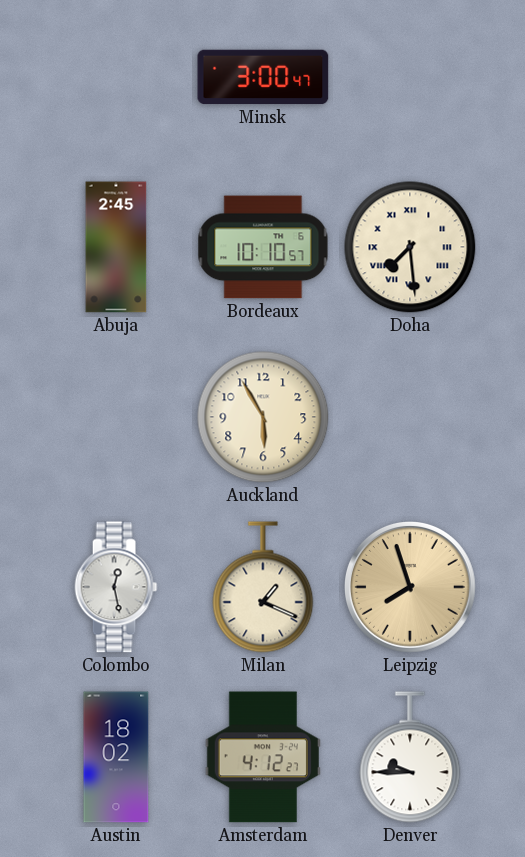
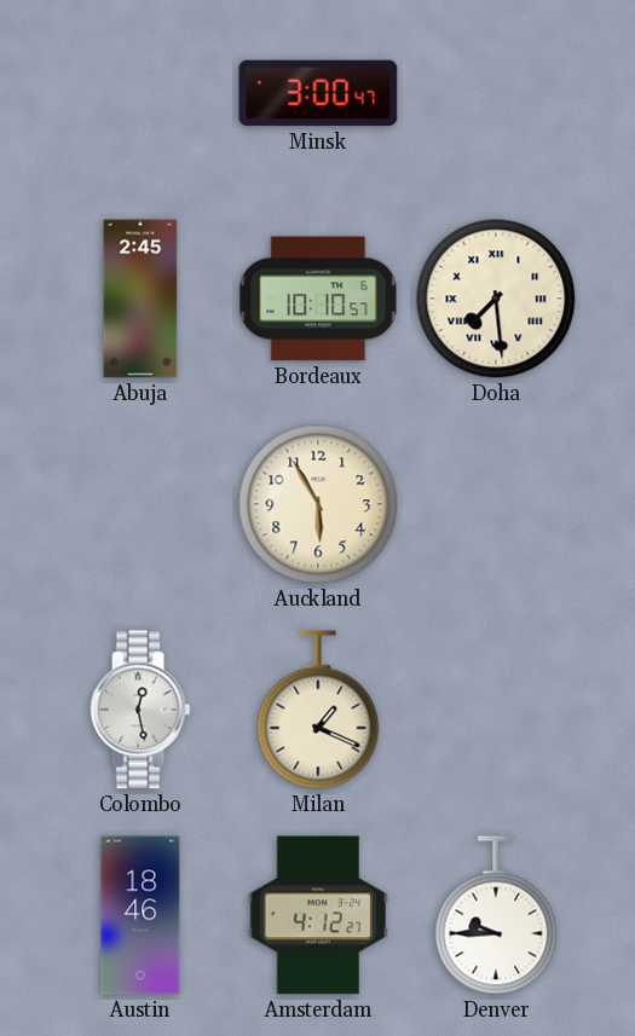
Leipzig: 7:57 -> none (411, 588)
Austin: 18:02 -> 18:46 (140, 915)
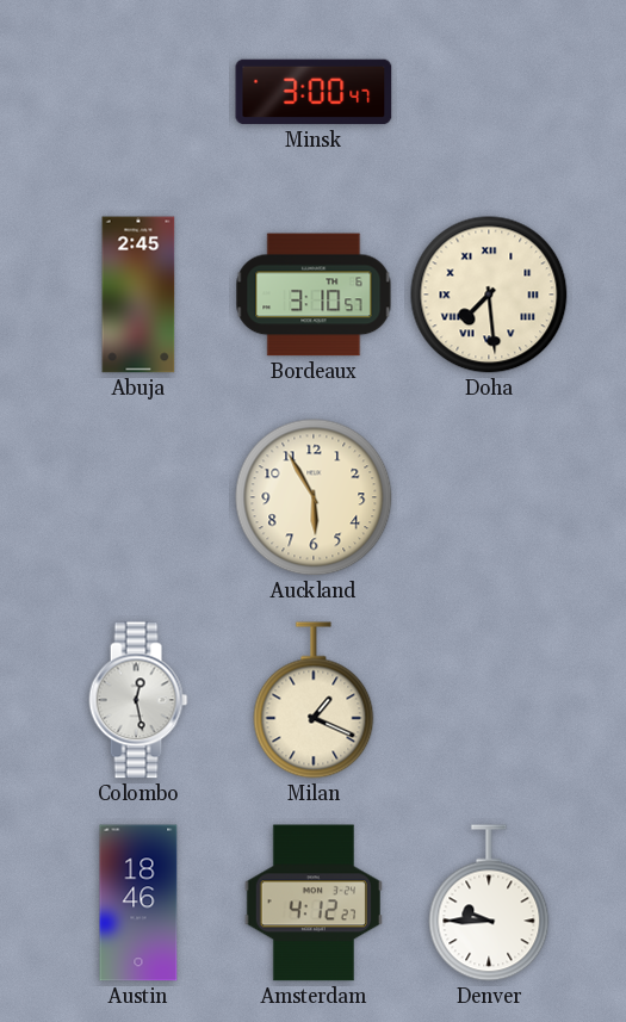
Bordeaux: 10:10 -> 3:10 (314, 295)
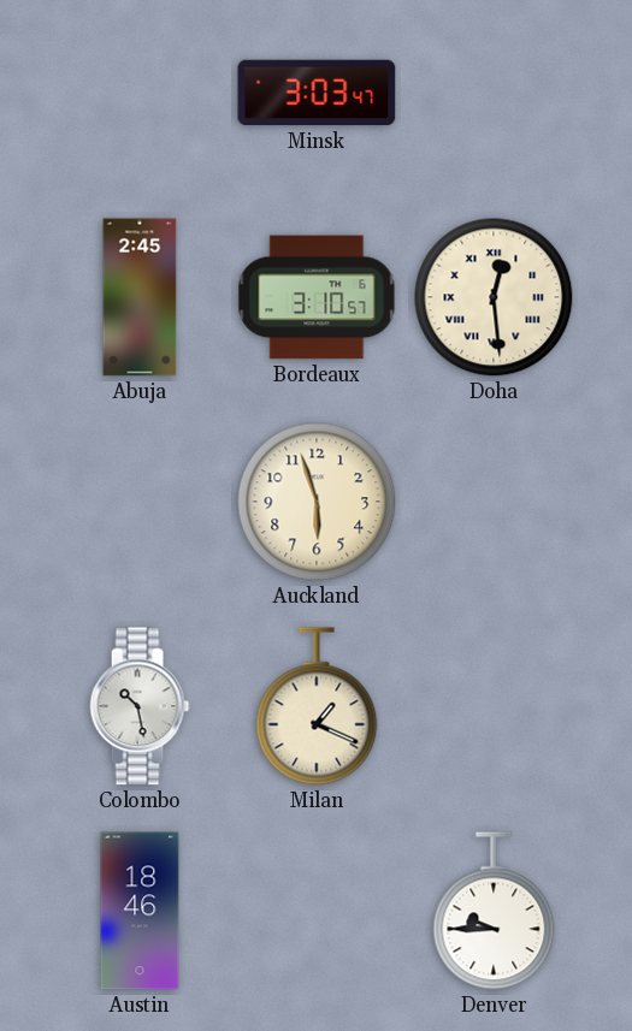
Minsk: 3:00 -> 3:03 (317, 93)
Doha: 7:29 -> 12:29 (494, 297)
Auckland: 5:55 -> 5:57 (317, 502)
Colombo: 12:28 -> 10:28 (140, 706)
Amsterdam: 4:12 -> none (314, 903)
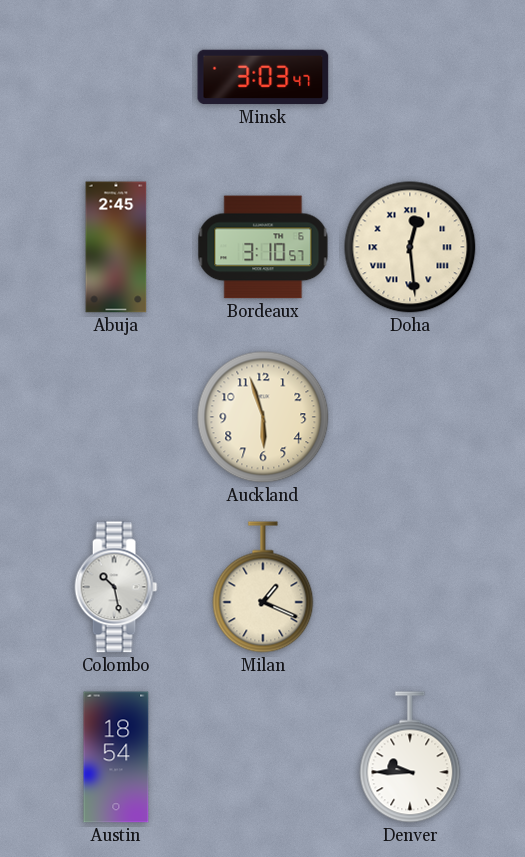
Austin: 18:46 -> 18:54 (116, 757)
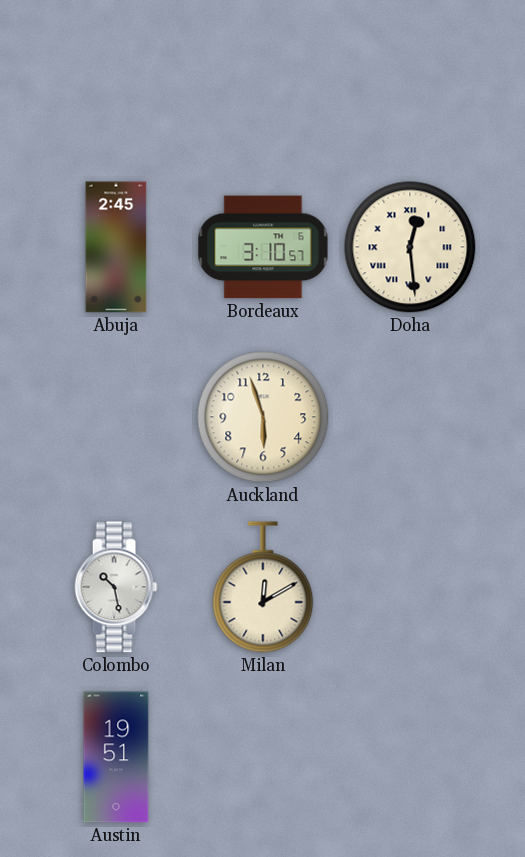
Minsk: 3:03 -> none (263, 77)
Milan: 1:19 -> 12:10 (263, 587)
Austin: 18:54 -> 19:51 (116, 757)
Denver: 9:45 -> none (410, 757)
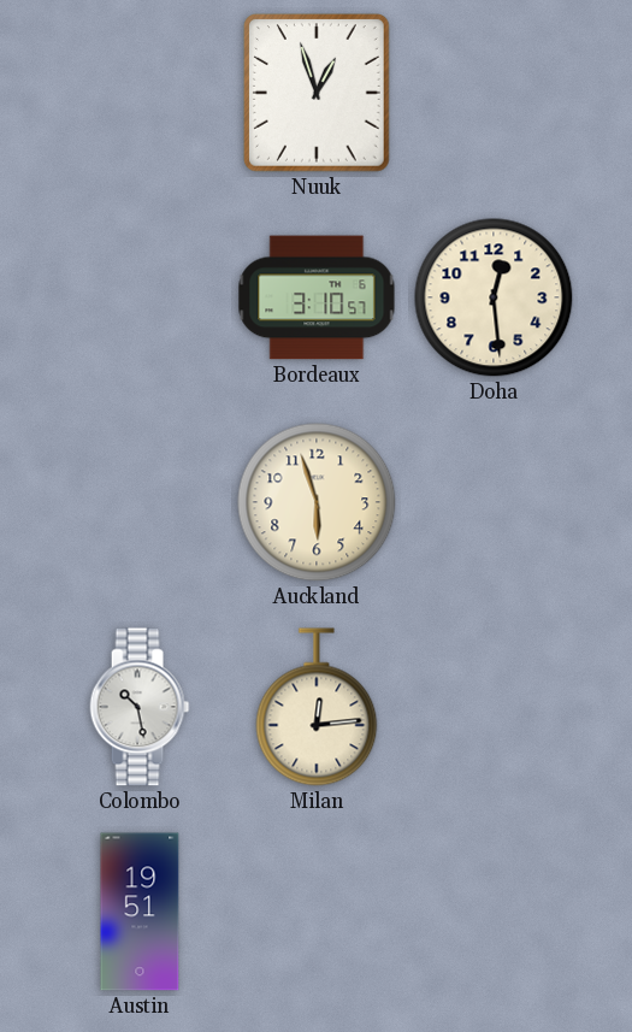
Nuuk: none -> 12:57 (318, 94)
Abuja: 2:45 -> none (116, 247)
Doha numerals: Roman -> Arabic (494, 297)
Milan: 12:10 -> 12:14 (317, 707)
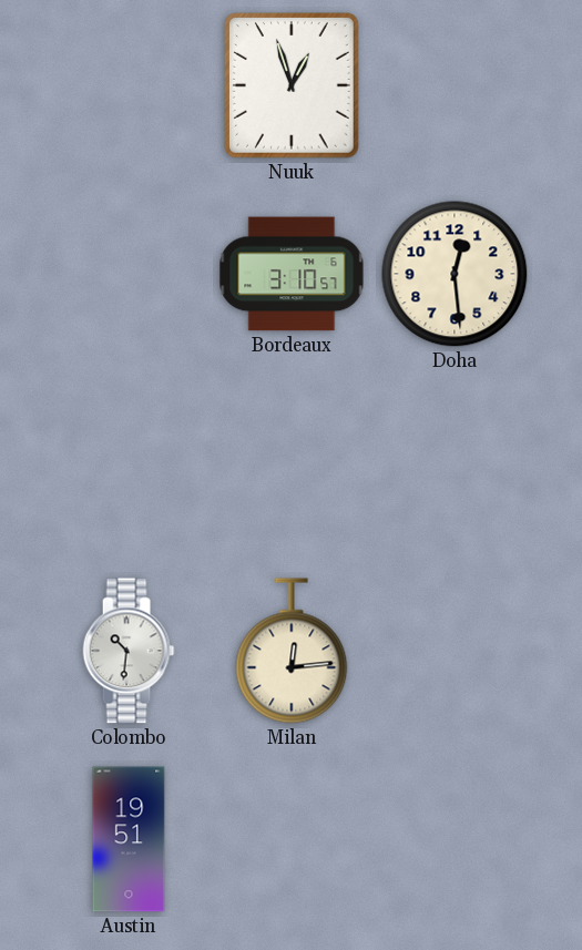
Auckland: 5:57 -> none (317, 502)
Colombo: 10:28 -> 10:31 (129, 651)
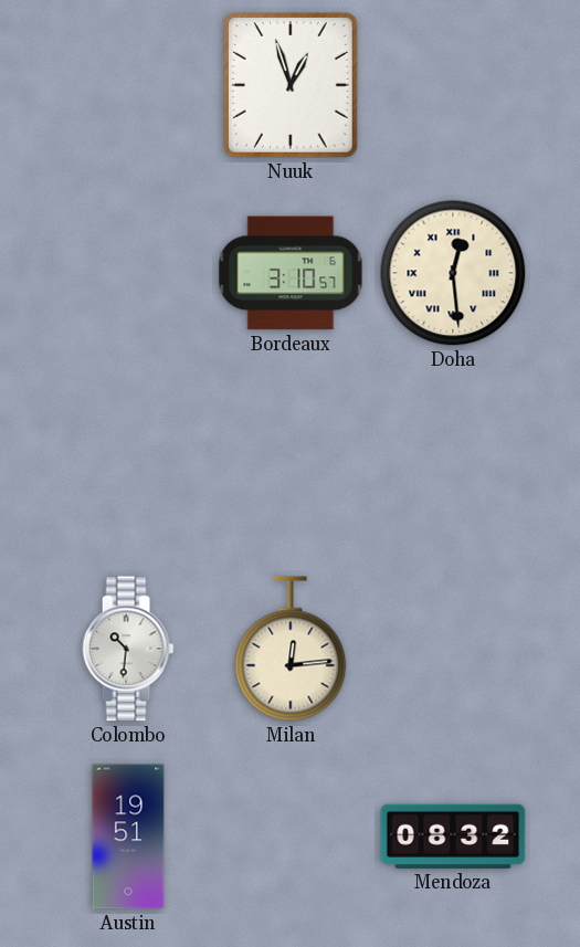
Doha numerals: Arabic -> Roman (453, 273)
Mendoza: none -> 08:32 (453, 836)
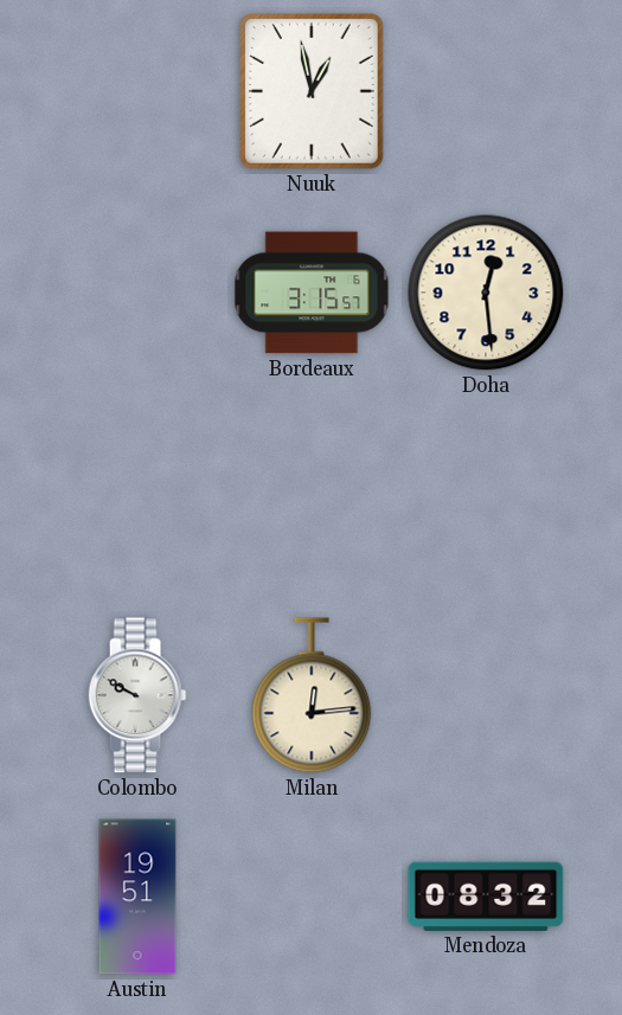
Nuuk: 12:57 -> 12:58 (313, 92)
Bordeaux: 3:10 -> 3:15 (312, 293)
Doha numerals: Roman -> Arabic (486, 293)
Colombo: 10:31 -> 9:50 (137, 695)
